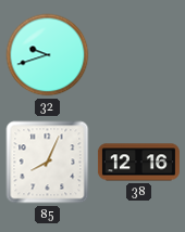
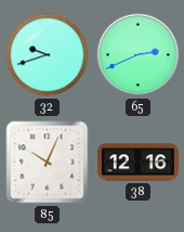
65: none -> 2:41 (139, 55)
85: 8:04 -> 10:04 (48, 163)
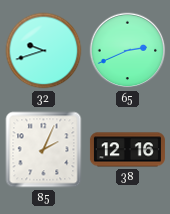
85: 10:04 -> 2:04 (44, 150)
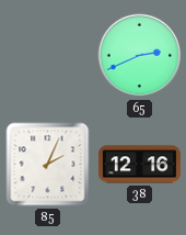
32: 9:42 -> none (44, 51)
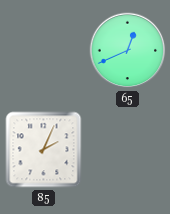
65: 2:41 -> 12:41 (128, 51)
38: 12:16 -> none (139, 165)
